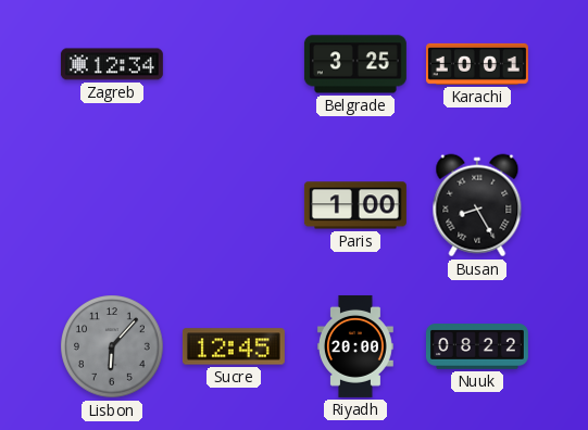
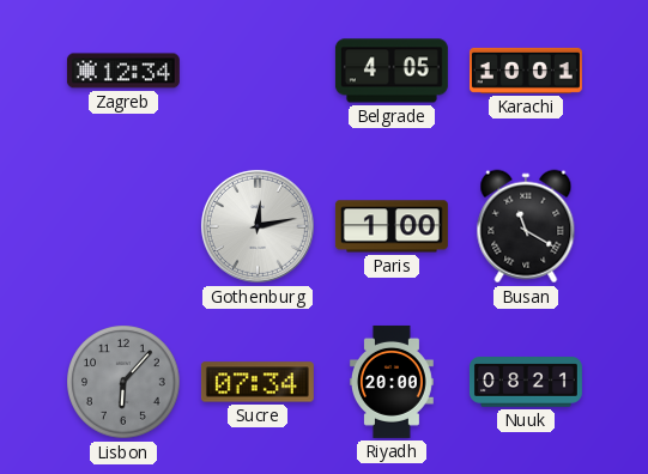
Belgrade: 3:25 -> 4:05 (392, 71)
Gothenburg: none -> 12:13 (258, 226)
Busan: 8:25 -> 11:20 (526, 226)
Sucre: 12:45 -> 07:34 (258, 382)
Nuuk: 08:22 -> 08:21 (526, 382)
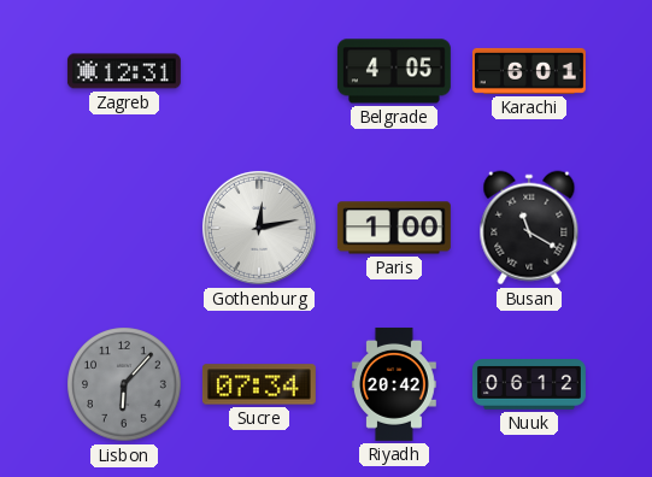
Zagreb: 12:34 -> 12:31 (124, 71)
Karachi: 10:01 -> 6:01 (529, 71)
Riyadh: 20:00 -> 20:42 (394, 384)
Nuuk: 08:21 -> 06:12 (529, 384)
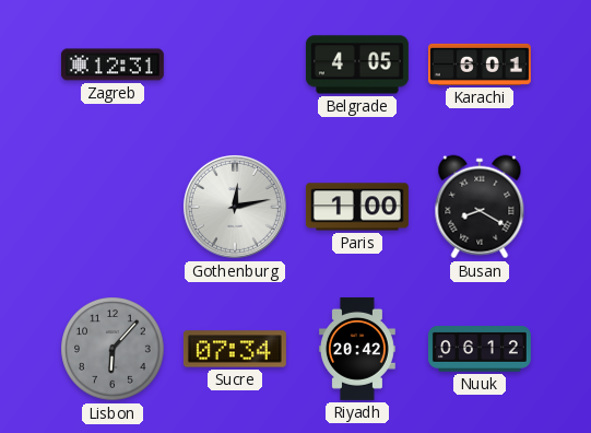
Busan: 11:20 -> 8:20 (480, 207)
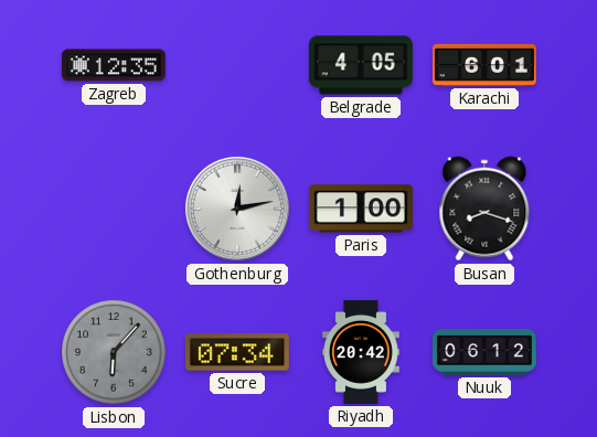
Zagreb: 12:31 -> 12:35 (114, 65)
Busan: 8:20 -> 8:18 (484, 209)
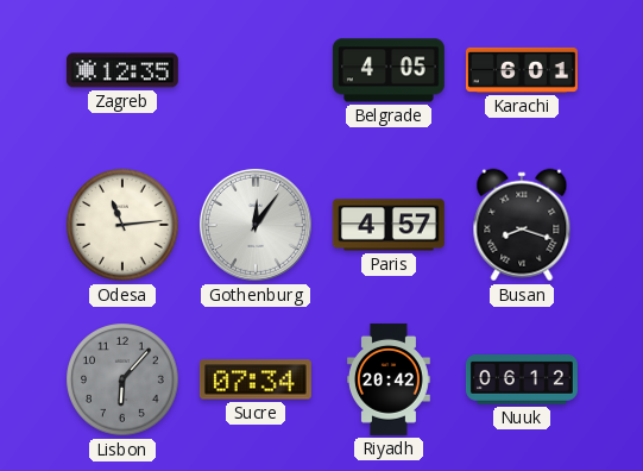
Odesa: none -> 11:14 (122, 225)
Gothenburg: 12:13 -> 12:06 (256, 225)
Paris: 1:00 -> 4:57 (389, 225)
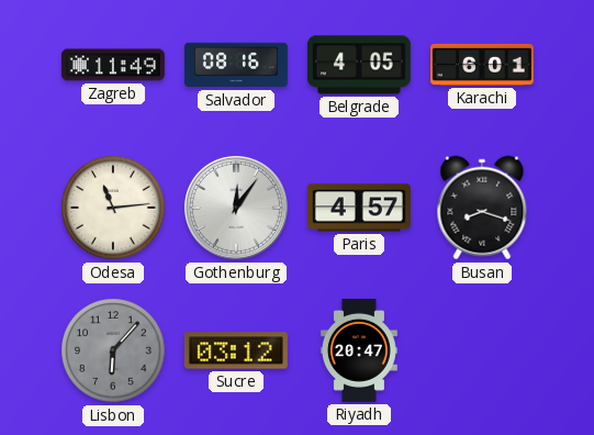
Zagreb: 12:35 -> 11:49 (113, 65)
Salvador: none -> 08:16 (236, 65)
Sucre: 07:34 -> 03:12 (236, 350)
Riyadh: 20:42 -> 20:47 (359, 350)
Nuuk: 06:12 -> none (522, 379)
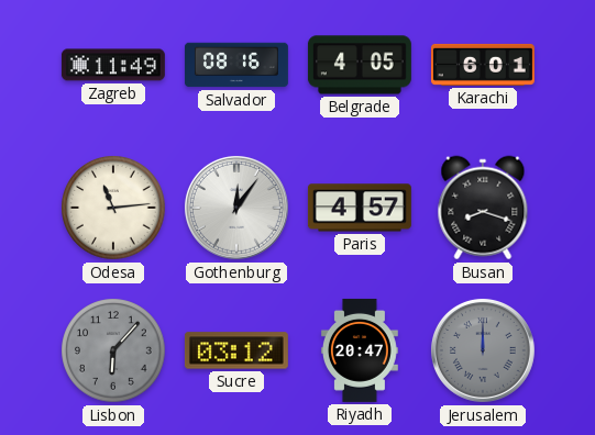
Jerusalem: none -> 12:00 (483, 350)
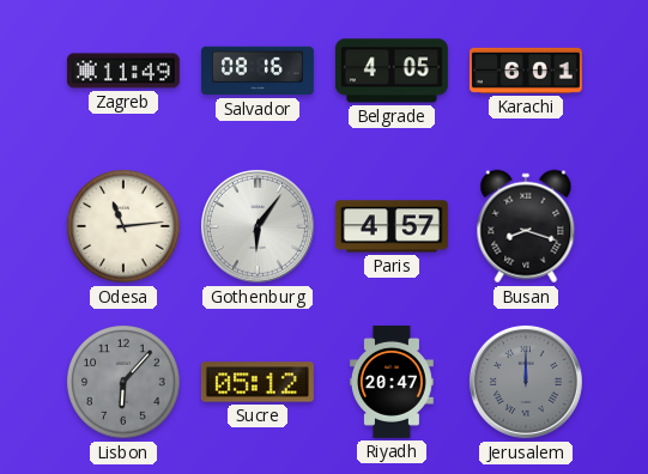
Gothenburg: 12:06 -> 6:06 (258, 226)
Sucre: 03:12 -> 05:12 (258, 382)
